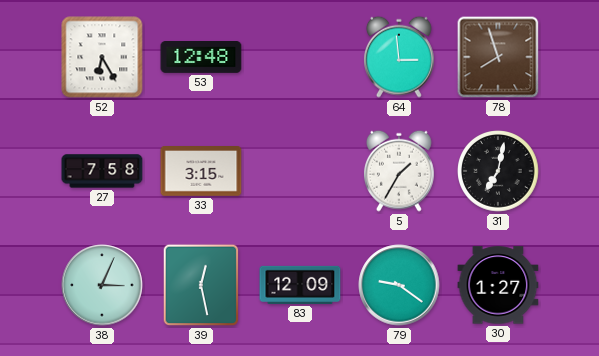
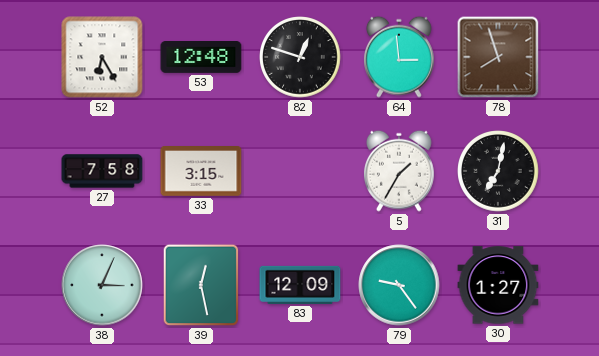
82: none -> 12:48 (300, 57)
79: 9:21 -> 9:24 (399, 285)
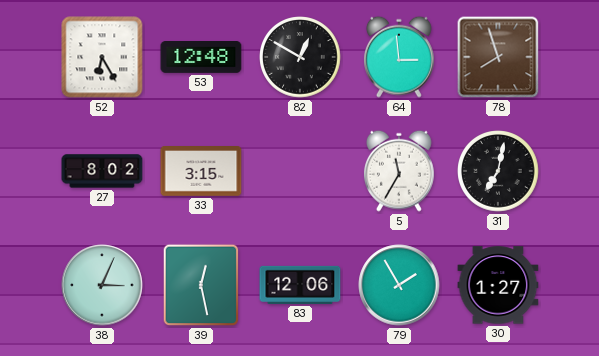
82: 12:48 -> 12:50 (300, 57)
27: 7:58 -> 8:02 (102, 171)
5: 1:35 -> 11:35 (399, 171)
83: 12:09 -> 12:06 (300, 285)
79: 9:24 -> 1:55 (399, 285)
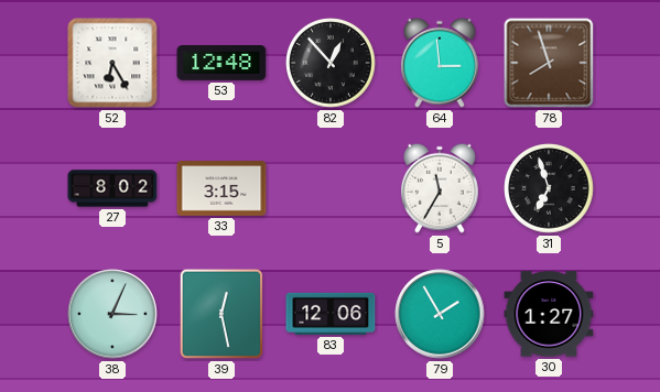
82: 12:50 -> 12:53 (331, 63)
31: 7:02 -> 6:57 (549, 188)
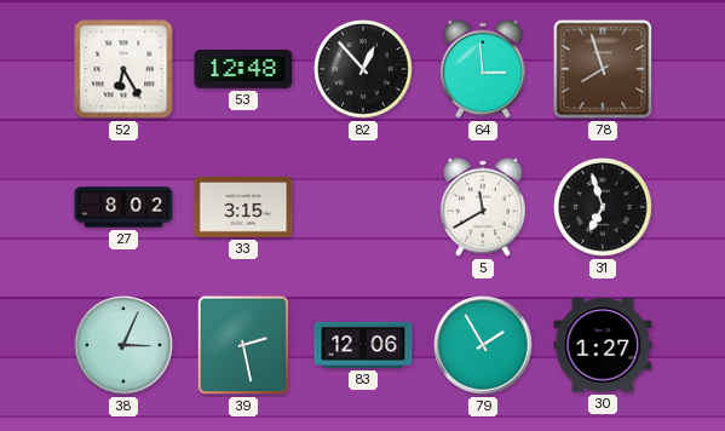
5: 11:35 -> 11:40 (483, 207)
39: 12:28 -> 2:28 (243, 345)
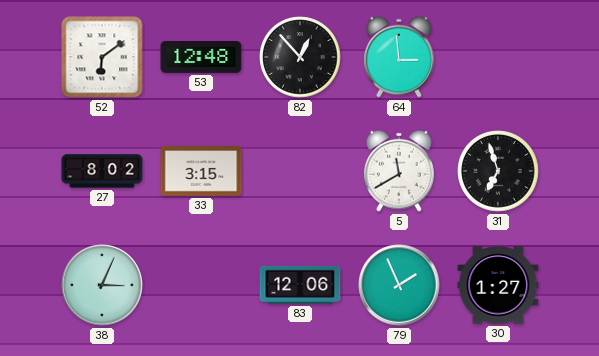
52: 6:25 -> 6:09 (102, 57)
78: 7:57 -> none (603, 69)
39: 2:28 -> none (243, 345)
79: 1:55 -> 1:56 (399, 285)
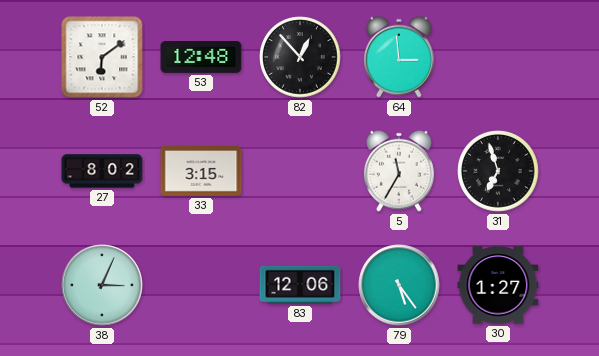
5: 11:40 -> 11:35 (399, 171)
79: 1:56 -> 5:24 (399, 285)
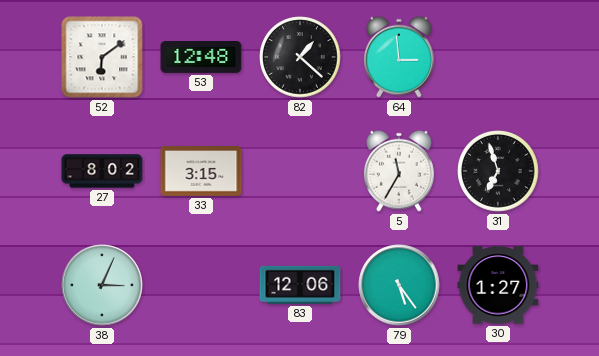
82: 12:53 -> 1:22 (300, 57)
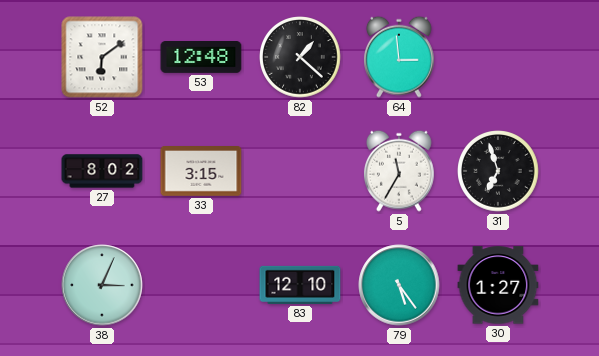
83: 12:06 -> 12:10 (300, 285)
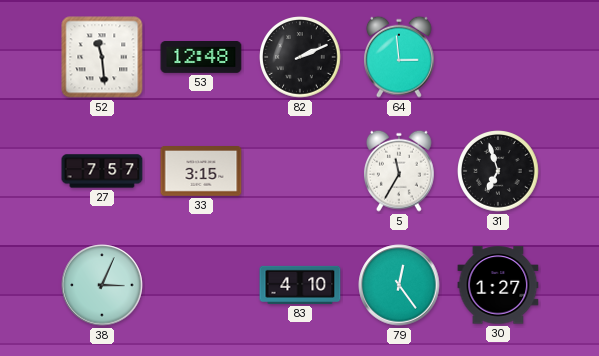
52: 6:09 -> 11:29 (102, 57)
82: 1:22 -> 2:11 (300, 57)
27: 8:02 -> 7:57 (102, 171)
83: 12:10 -> 4:10 (300, 285)
79: 5:24 -> 12:24 (399, 285)
